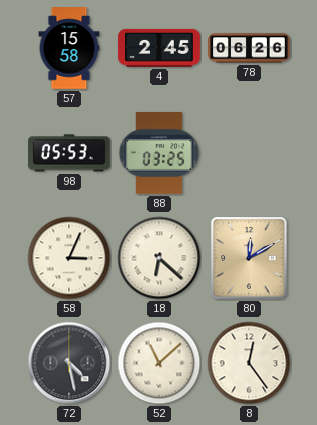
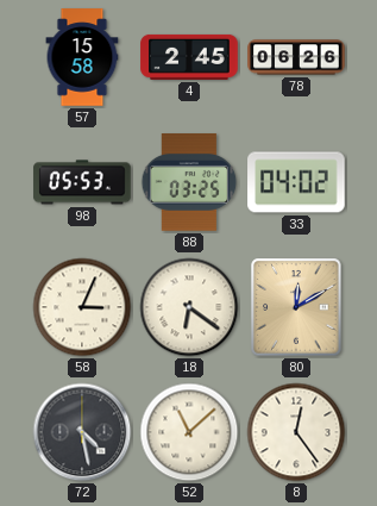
33: none -> 04:02 (296, 182)
18: 6:22 -> 6:21 (189, 307)
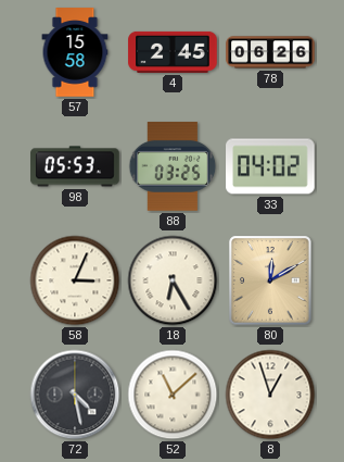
18: 6:21 -> 6:25 (173, 280)
8: 12:24 -> 12:57 (270, 395)
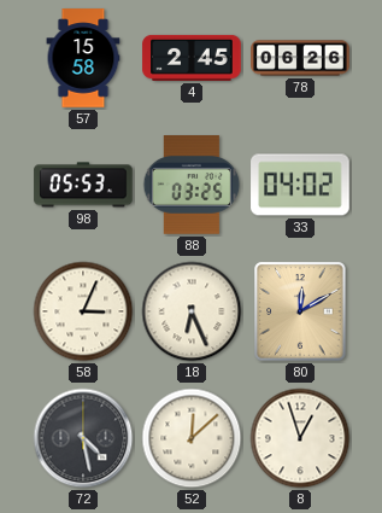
18: 6:25 -> 6:26 (192, 311)
52: 11:08 -> 12:08 (192, 438)
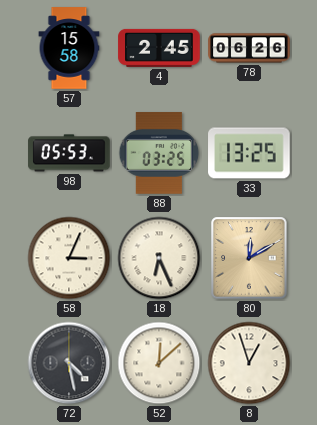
33: 04:02 -> 13:25 (249, 153)
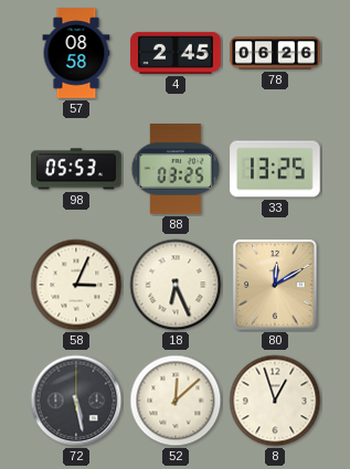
57: 15:58 -> 08:58 (76, 53)
72: 4:28 -> 5:28 (76, 401)
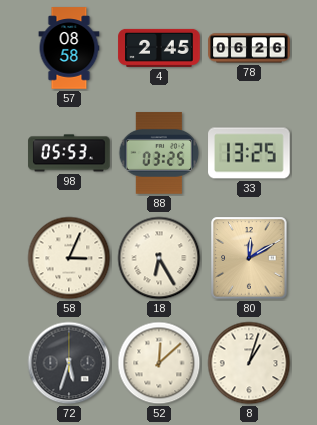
18: 6:26 -> 6:25 (159, 258)
72: 5:28 -> 5:33 (69, 363)
8: 12:57 -> 1:03 (249, 363)
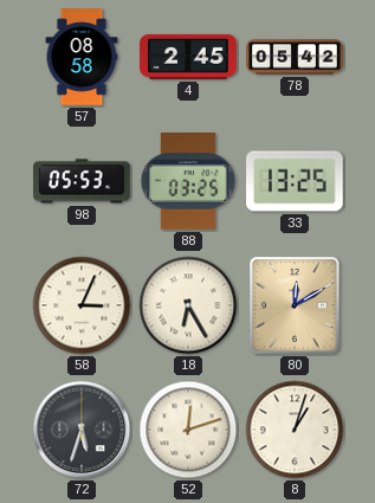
78: 06:26 -> 05:42 (295, 57)
52: 12:08 -> 12:12 (188, 430)
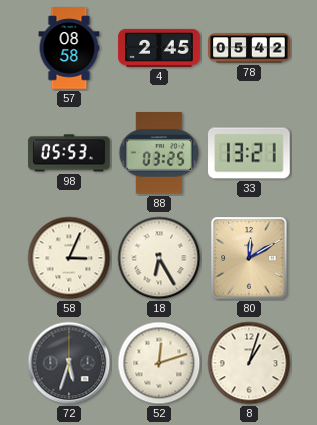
33: 13:25 -> 13:21 (249, 153)
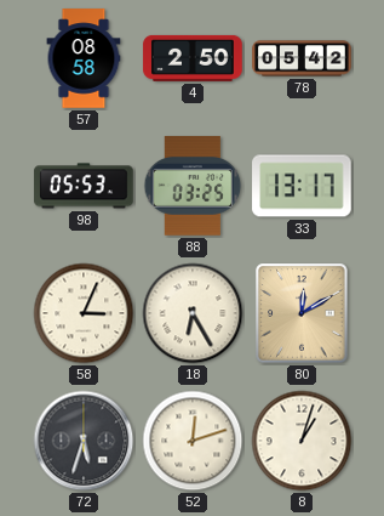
4: 2:45 -> 2:50 (193, 58)
33: 13:21 -> 13:17 (302, 186)
